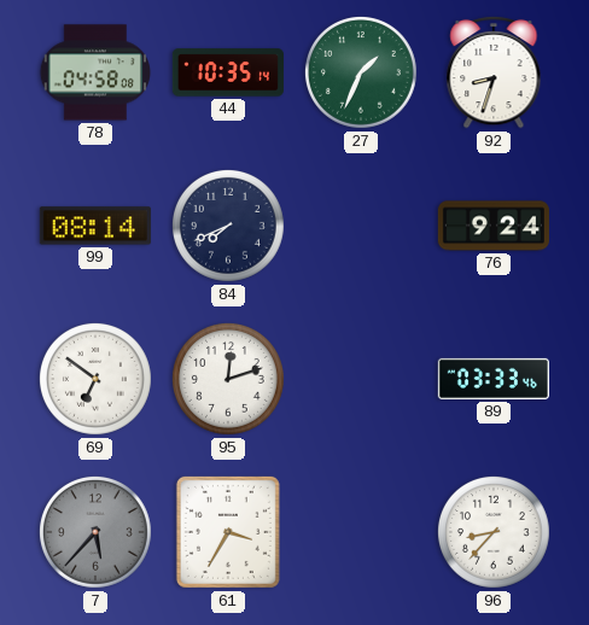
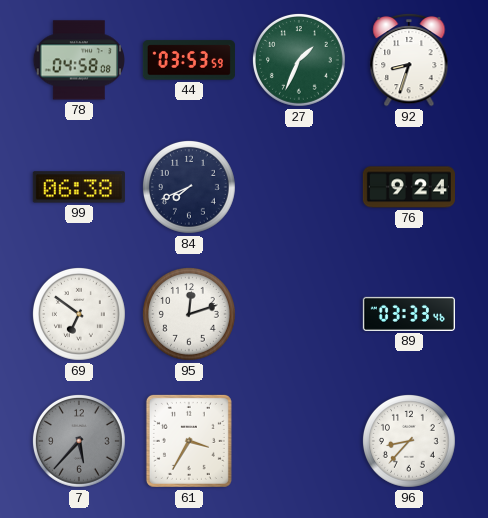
44: 10:35 -> 03:53 (189, 60)
99: 08:14 -> 06:38 (79, 187)
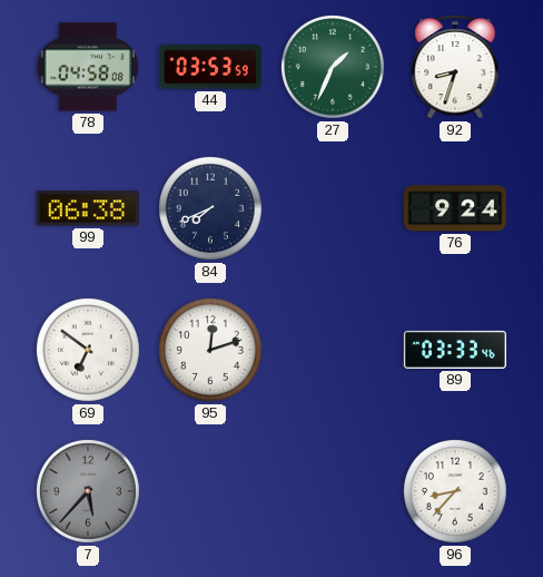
61: 3:35 -> none (189, 441)
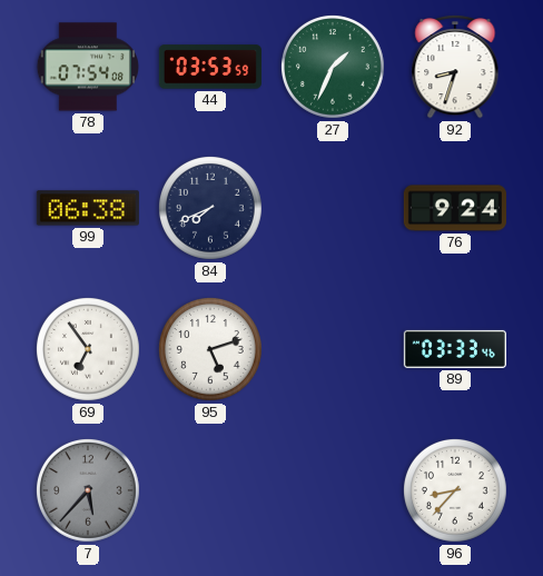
78: 04:58 -> 07:54 (87, 67)
69: 6:51 -> 6:54 (88, 349)
95: 12:12 -> 5:12 (210, 349)
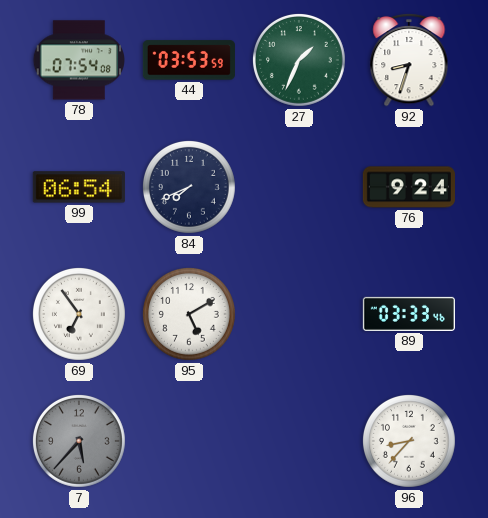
99: 06:38 -> 06:54 (79, 187)
95: 5:12 -> 5:10 (189, 314)
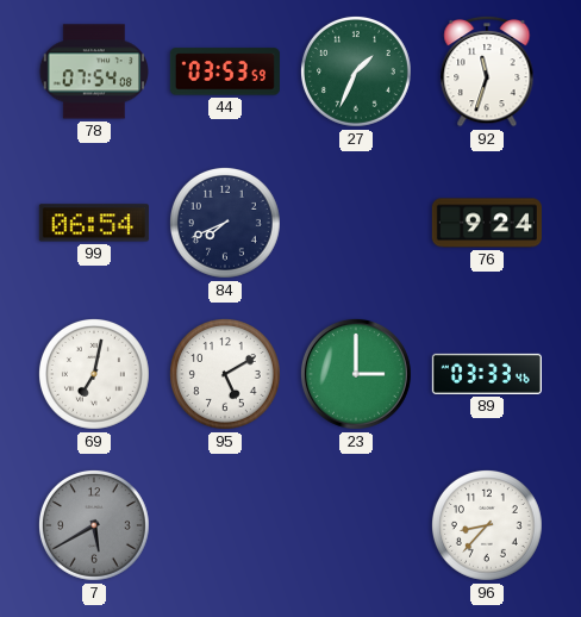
92: 8:33 -> 11:33 (487, 71)
69: 6:54 -> 7:02 (94, 374)
23: none -> 3:00 (356, 374)
7: 5:37 -> 5:40 (94, 525)
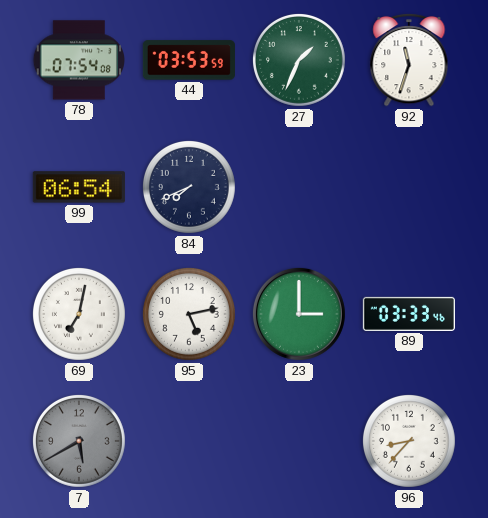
76: 9:24 -> none (487, 223)
95: 5:10 -> 5:13 (189, 314)
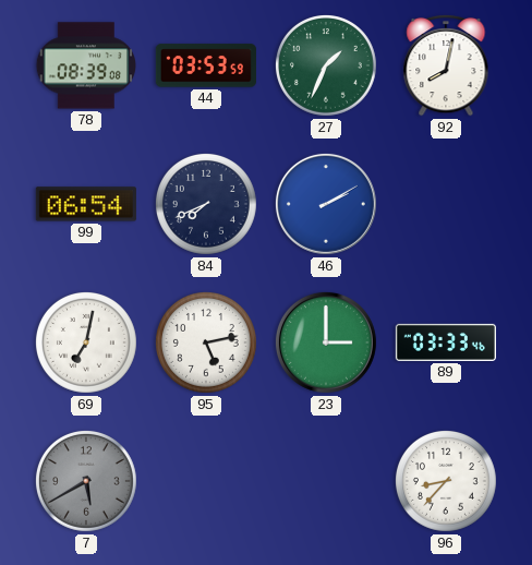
78: 07:54 -> 08:39 (85, 65)
92: 11:33 -> 8:02 (446, 65)
46: none -> 2:10 (326, 204)
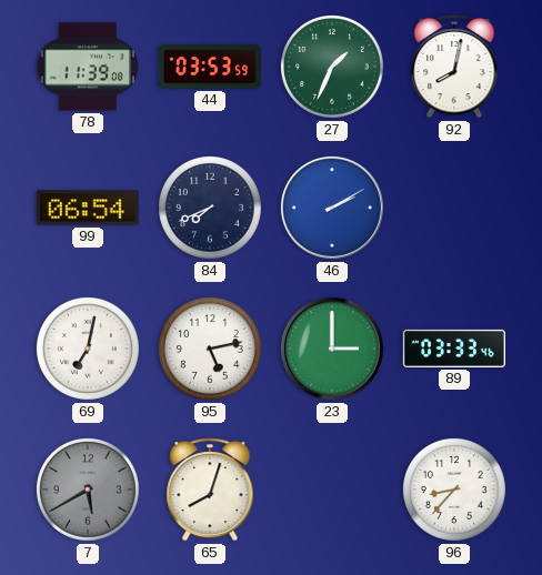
78: 08:39 -> 11:39 (87, 67)
65: none -> 8:03 (210, 490)
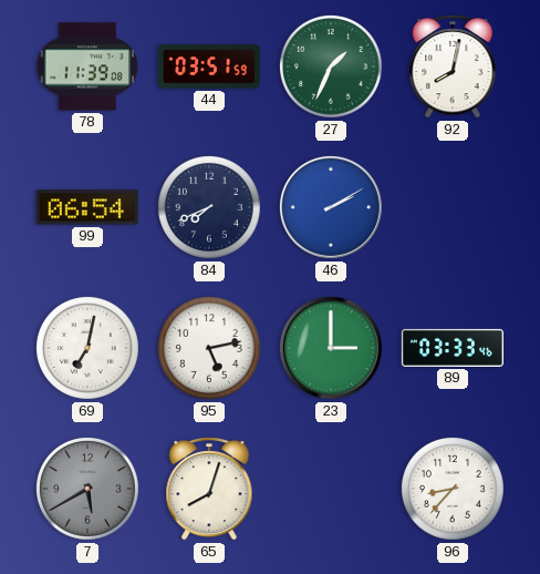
44: 03:53 -> 03:51 (209, 66)
